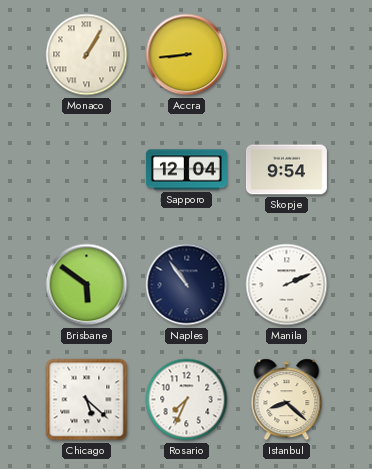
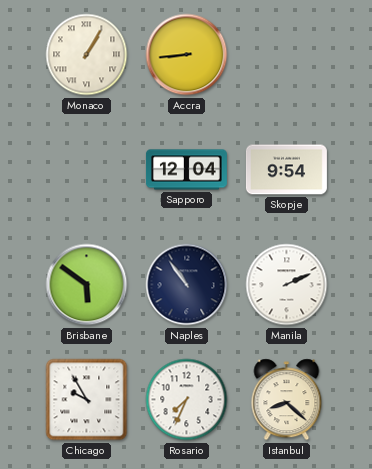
Chicago: 5:22 -> 9:55 (87, 400)
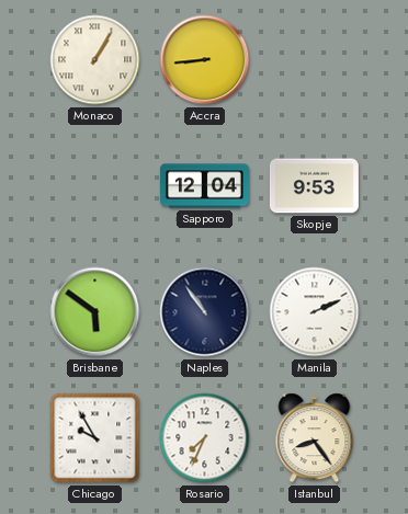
Skopje: 9:54 -> 9:53 (314, 186)
Istanbul: 8:22 -> 8:24 (315, 438)
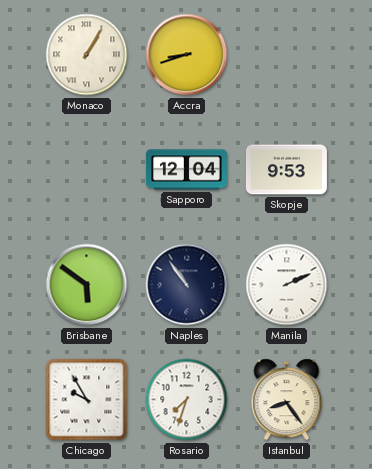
Accra: 8:44 -> 8:42 (187, 55)
Rosario: 7:34 -> 7:33 (187, 400)
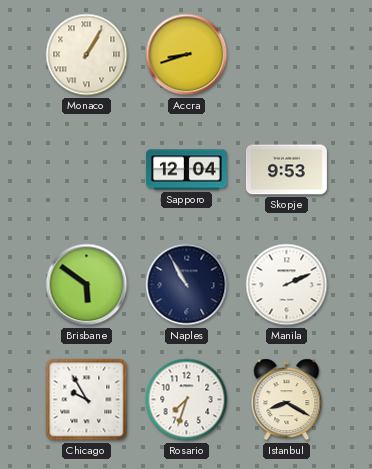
Naples: 10:54 -> 10:55 (187, 285)
Istanbul: 8:24 -> 8:20 (287, 400)
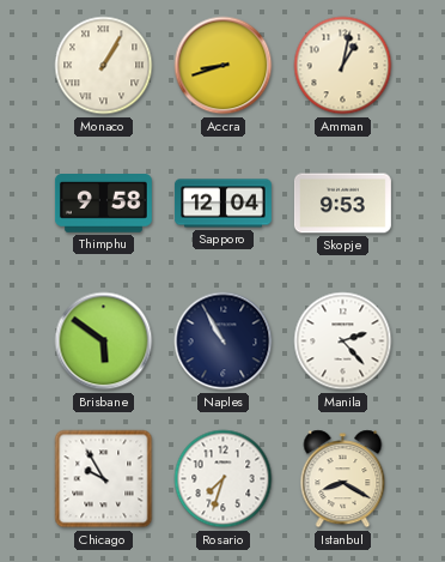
Amman: none -> 1:02 (343, 66)
Thimphu: none -> 9:58 (103, 204)
Manila: 2:11 -> 2:23 (343, 342)
